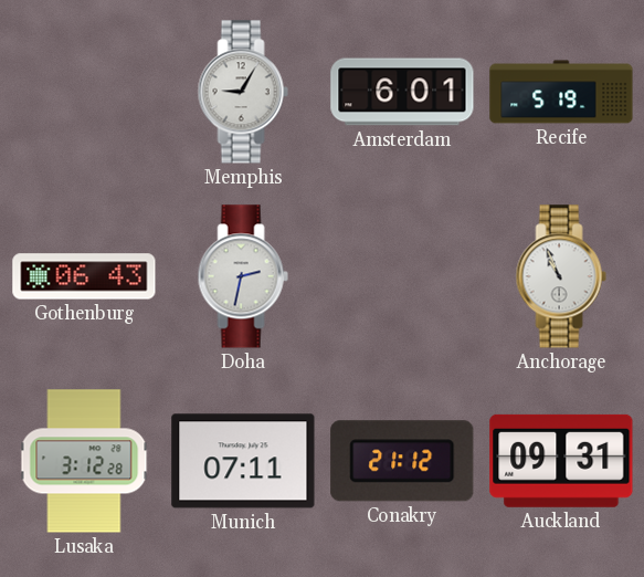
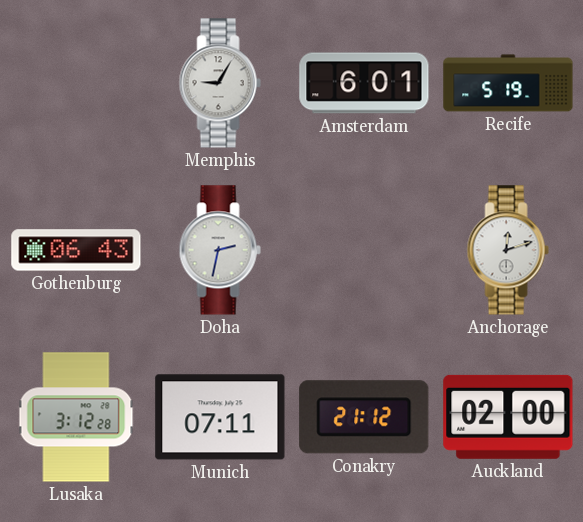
Anchorage: 10:56 -> 12:12 (508, 250)
Auckland: 09:31 -> 02:00 (508, 417)
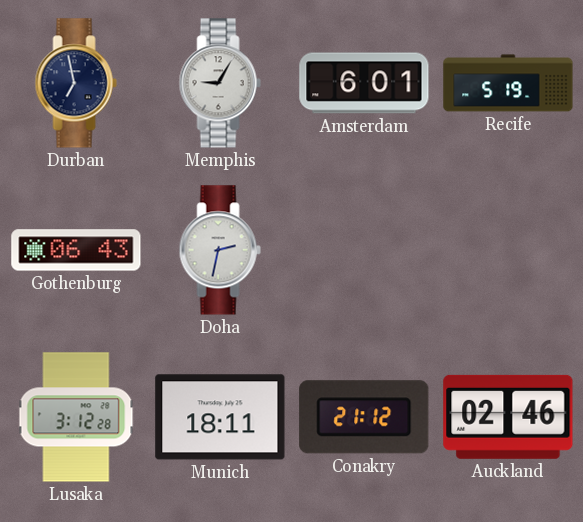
Durban: none -> 6:58 (76, 83)
Anchorage: 12:12 -> none (508, 250)
Munich: 07:11 -> 18:11 (220, 417)
Auckland: 02:00 -> 02:46 (508, 417)
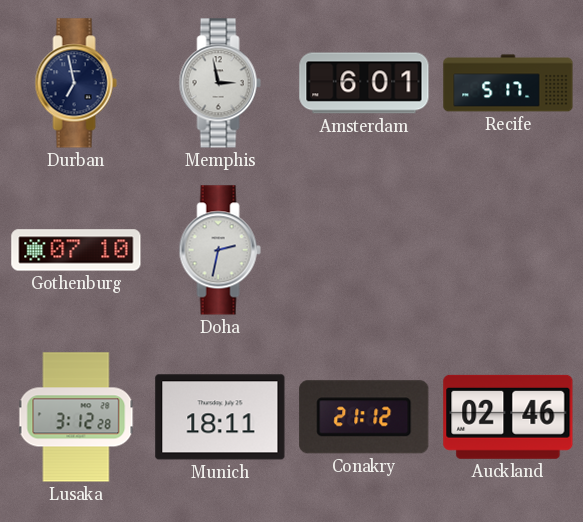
Memphis: 9:05 -> 2:58 (220, 83)
Recife: 5:19 -> 5:17 (508, 83)
Gothenburg: 06:43 -> 07:10 (76, 250)
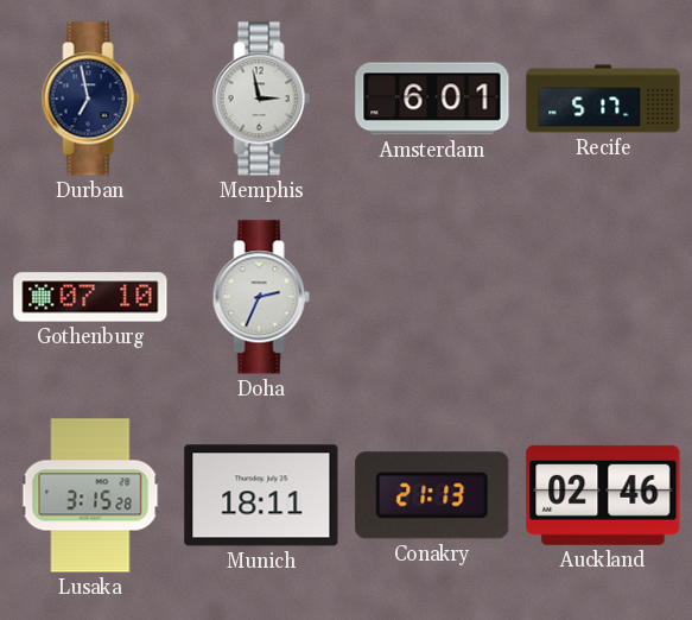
Doha: 2:32 -> 2:34 (261, 297)
Lusaka: 3:12 -> 3:15 (90, 495)
Conakry: 21:12 -> 21:13 (432, 495)
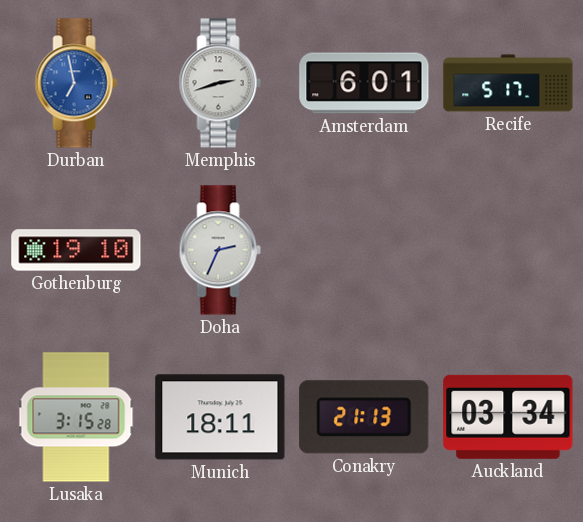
Durban dial: navy -> blue (76, 83)
Memphis: 2:58 -> 2:42 (220, 83)
Gothenburg: 07:10 -> 19:10 (76, 250)
Auckland: 02:46 -> 03:34 (508, 417)
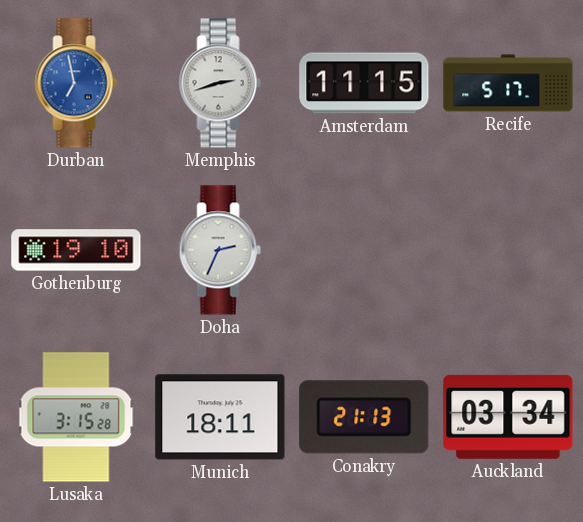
Amsterdam: 6:01 -> 11:15 (364, 83)
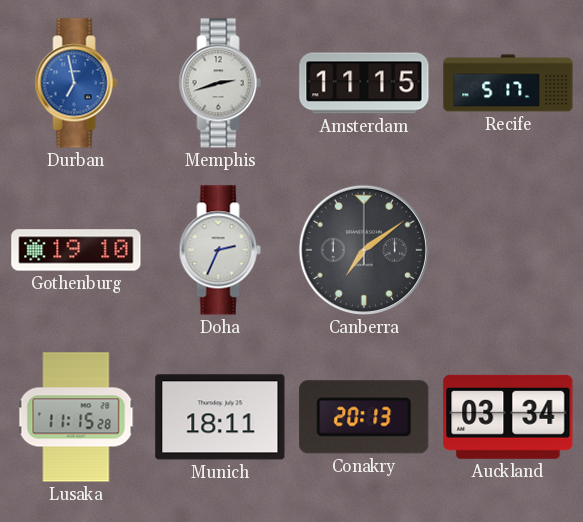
Canberra: none -> 7:09 (364, 250)
Lusaka: 3:15 -> 11:15 (76, 417)
Conakry: 21:13 -> 20:13 (364, 417)
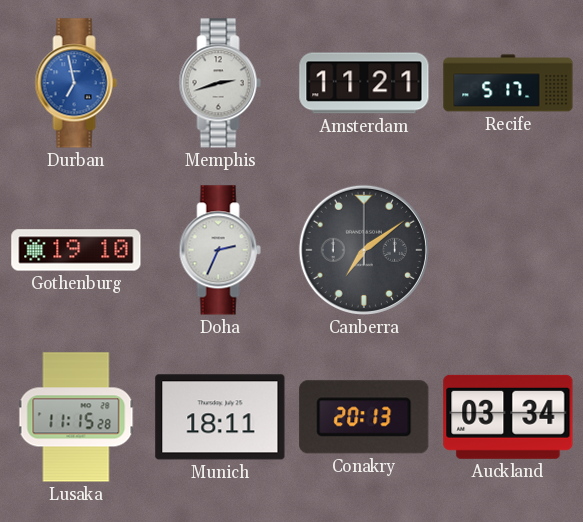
Amsterdam: 11:15 -> 11:21 (364, 83)
